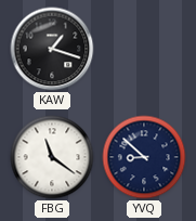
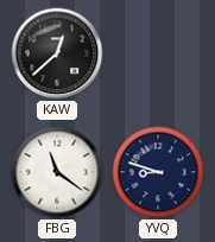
KAW: 1:18 -> 12:38 (57, 53)
YVQ: 8:52 -> 8:48 (158, 172)
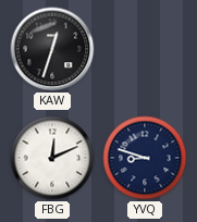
KAW: 12:38 -> 12:33 (52, 49)
FBG: 11:21 -> 12:11 (52, 158)
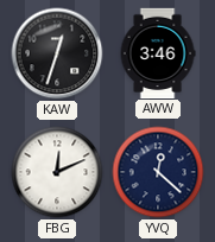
AWW: none -> 3:46 (158, 52)
YVQ: 8:48 -> 12:22 (158, 172)
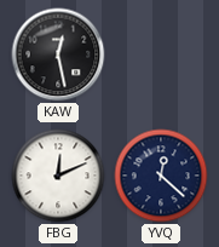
KAW: 12:33 -> 12:28 (58, 54)
AWW: 3:46 -> none (158, 52)
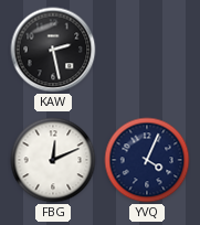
KAW: 12:28 -> 2:28 (53, 50)
YVQ: 12:22 -> 4:04 (147, 160)
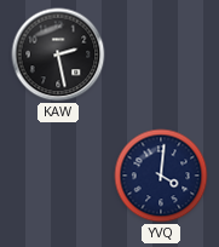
FBG: 12:11 -> none (53, 160)
YVQ: 4:04 -> 4:01 (161, 176)
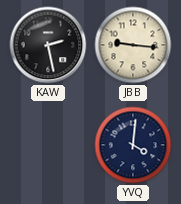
JBB: none -> 9:16 (133, 45)
